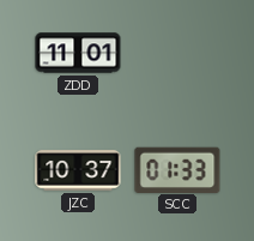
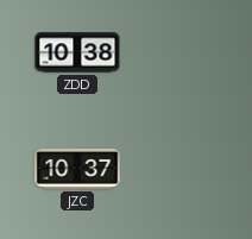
ZDD: 11:01 -> 10:38 (77, 52)
SCC: 01:33 -> none (177, 169)
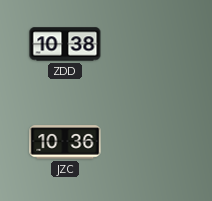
JZC: 10:37 -> 10:36 (65, 142)
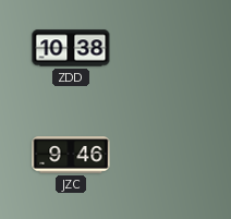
JZC: 10:36 -> 9:46 (71, 155)
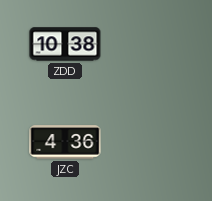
JZC: 9:46 -> 4:36 (65, 142)
